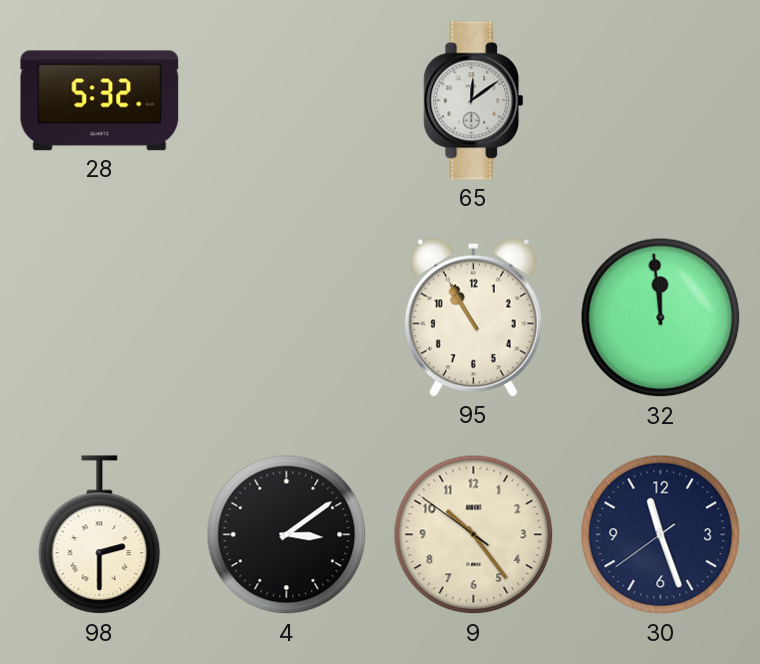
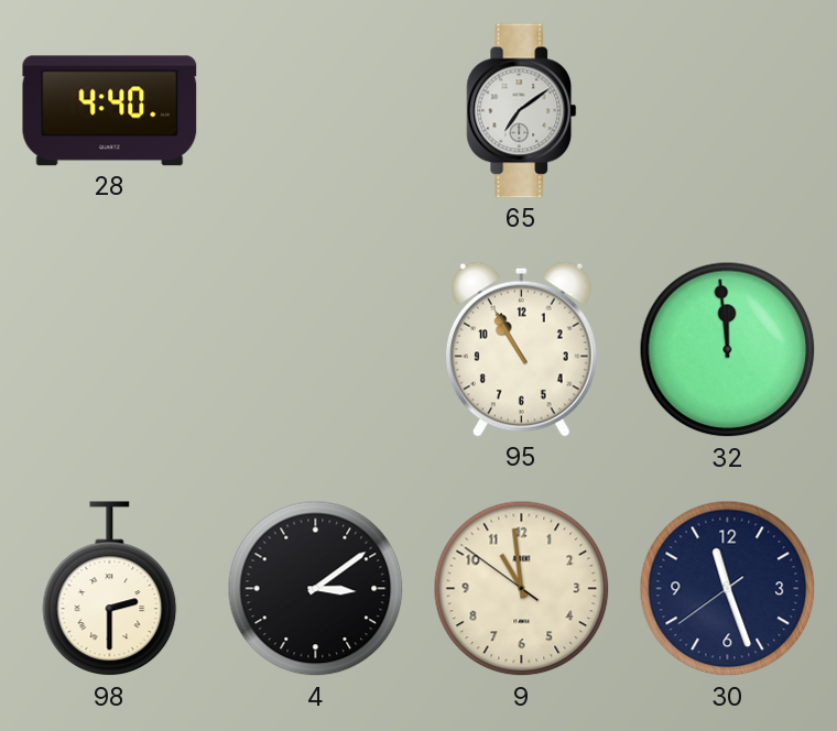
28: 5:32 -> 4:40 (110, 111)
65: 12:09 -> 7:09 (522, 111)
9: 10:23 -> 10:58 (522, 589)
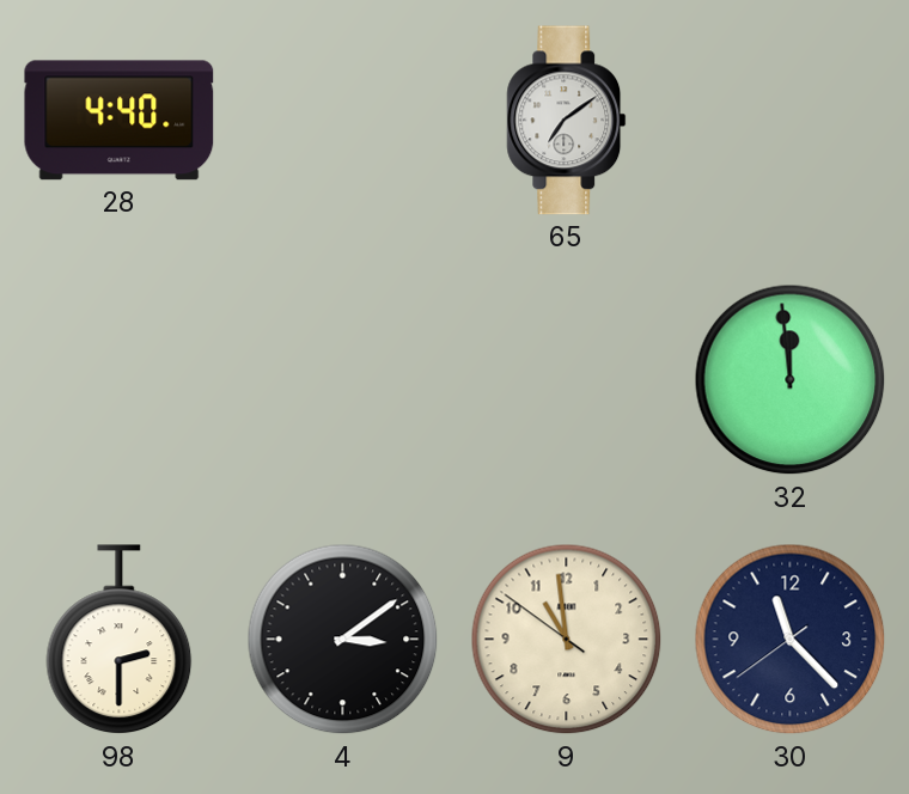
95: 10:55 -> none (521, 349)
30: 11:26 -> 11:22 (791, 640)
